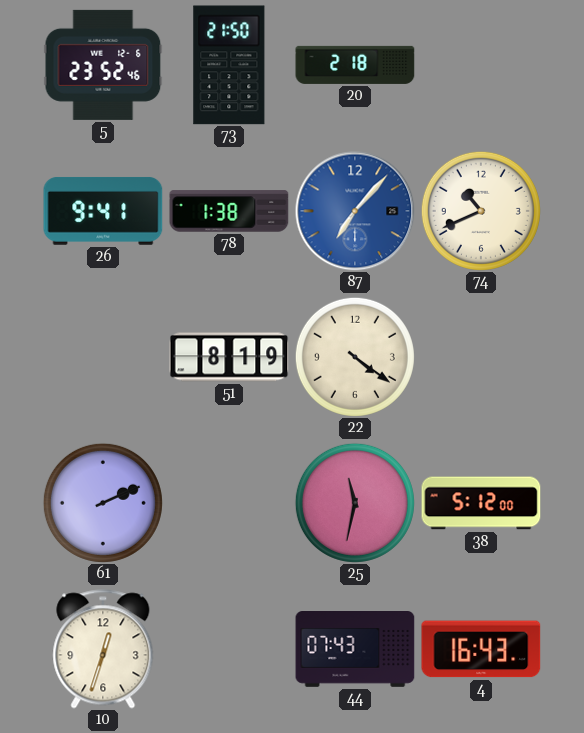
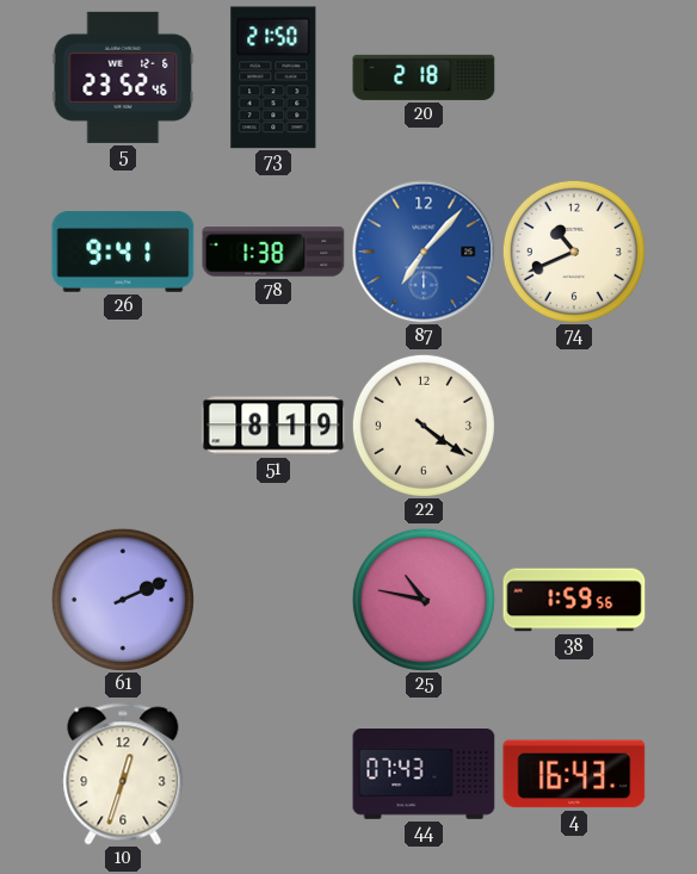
25: 11:32 -> 10:47 (424, 600)
38: 5:12 -> 1:59 (574, 600)
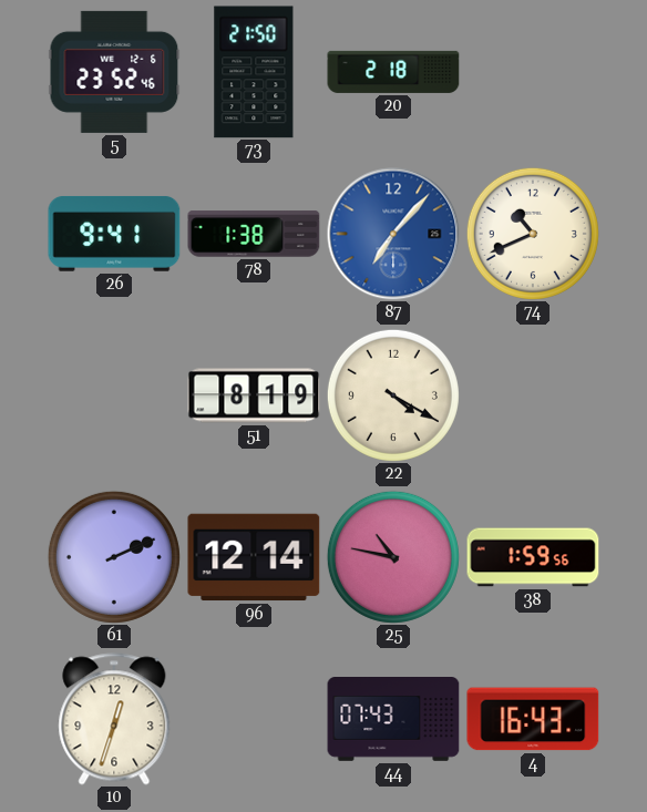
22: 4:21 -> 4:20 (393, 395)
96: none -> 12:14 (254, 557)
